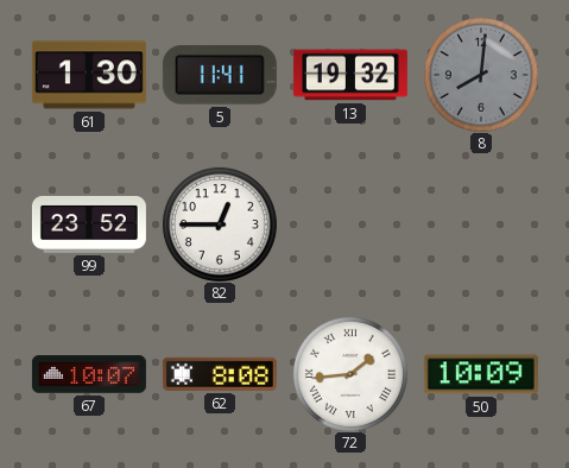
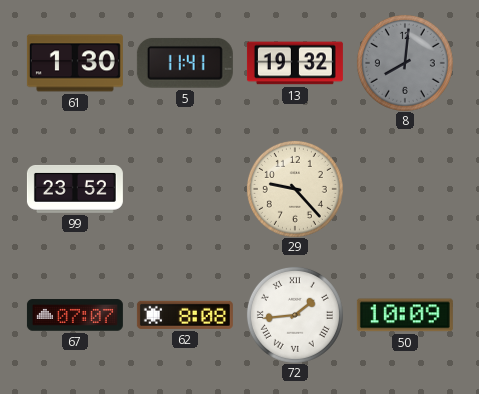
82: 12:45 -> none (220, 224)
29: none -> 9:23 (295, 189)
67: 10:07 -> 07:07 (75, 315)
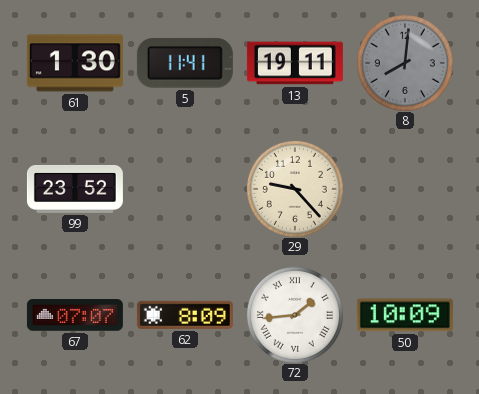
13: 19:32 -> 19:11 (295, 63)
62: 8:08 -> 8:09 (185, 315)
